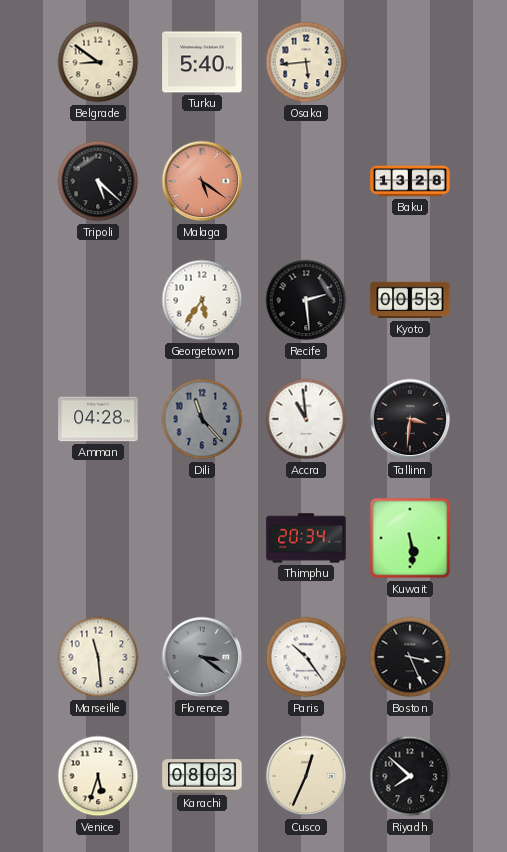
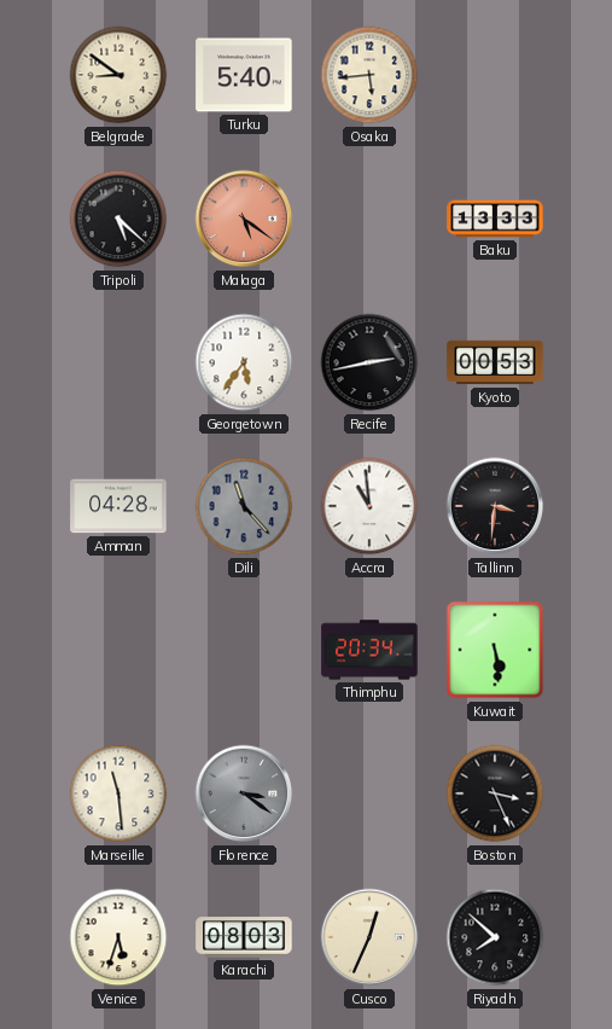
Baku: 13:28 -> 13:33 (495, 219)
Recife: 2:29 -> 2:43 (369, 362)
Paris: 10:24 -> none (306, 657)
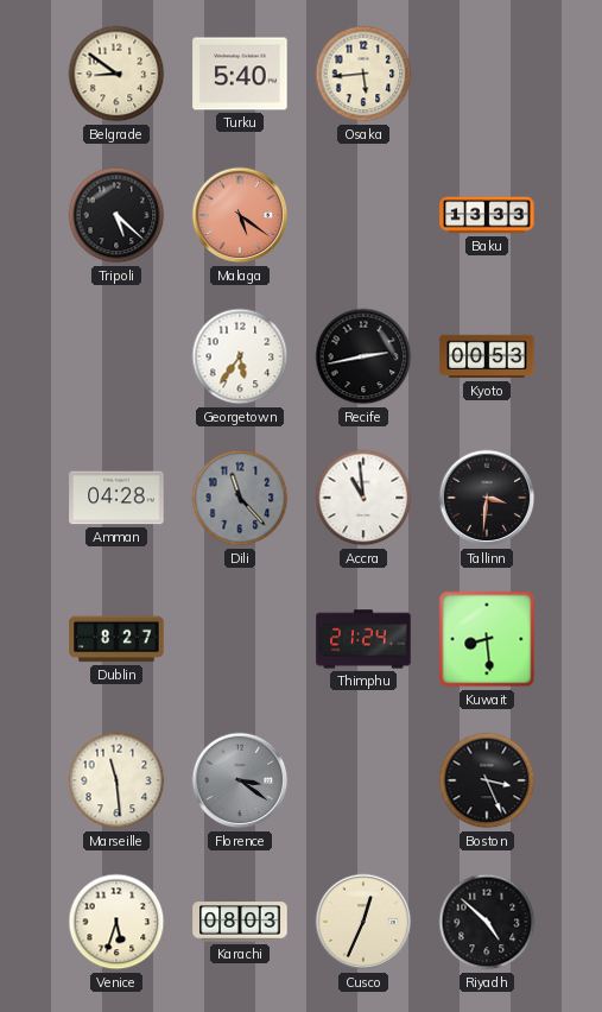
Dublin: none -> 8:27 (116, 639)
Thimphu: 20:34 -> 21:24 (363, 639)
Kuwait: 5:29 -> 8:29 (487, 639)
Riyadh: 7:52 -> 4:52 (487, 922)
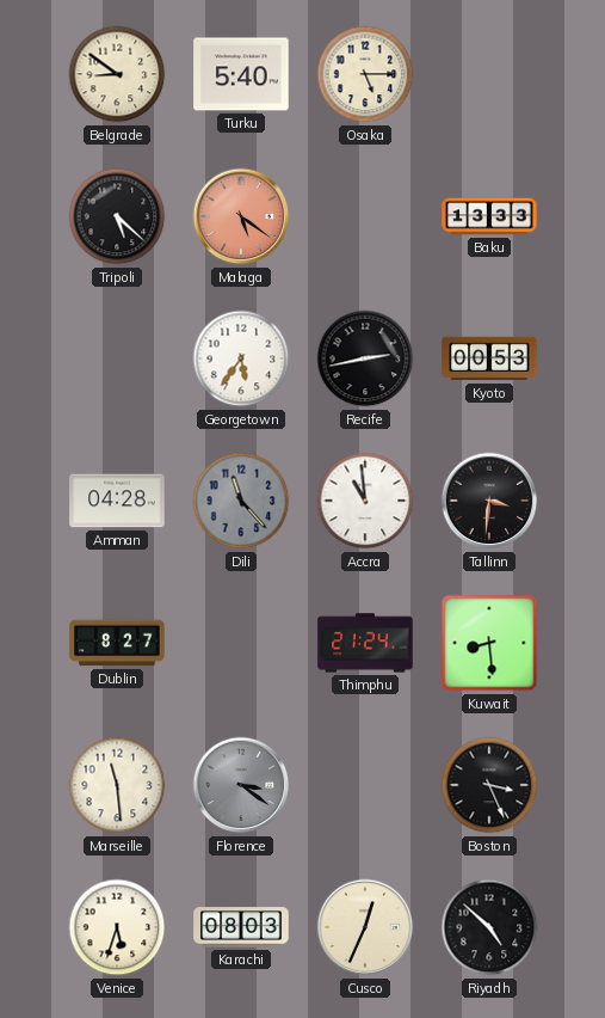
Osaka: 5:44 -> 5:15 (365, 74)
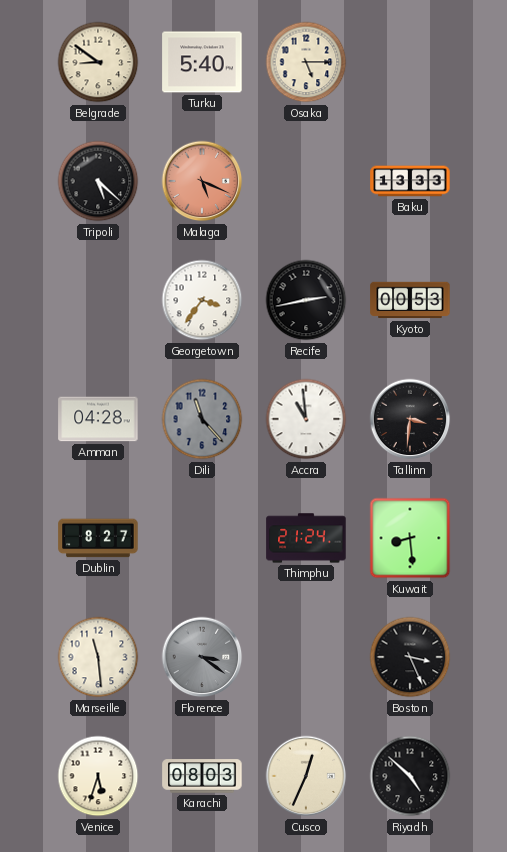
Malaga: 5:21 -> 5:19 (202, 181)
Georgetown: 5:36 -> 3:36 (202, 300)
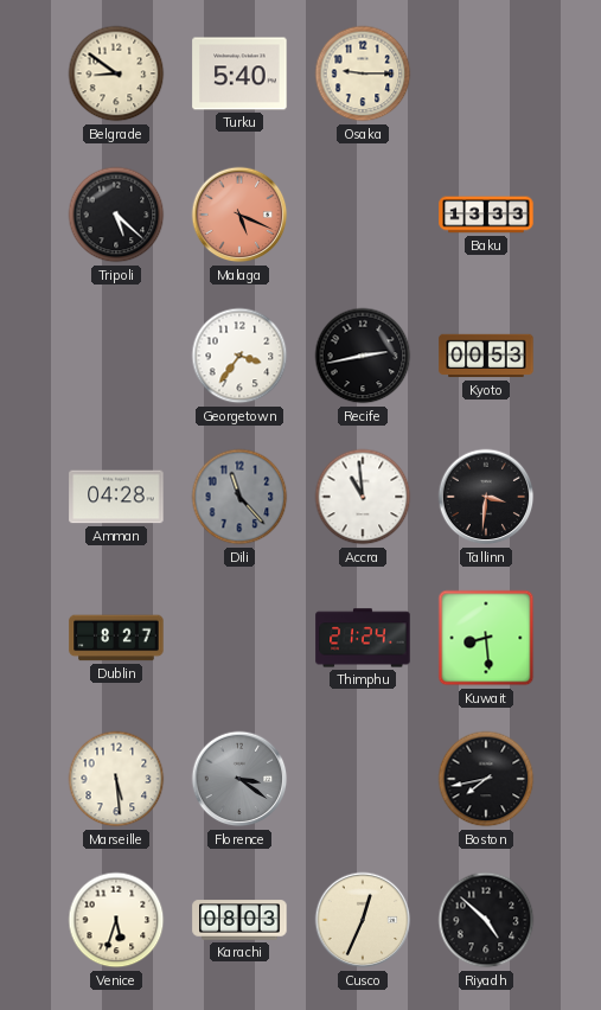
Osaka: 5:15 -> 9:15 (363, 73)
Marseille: 11:29 -> 5:29 (116, 779)
Boston: 3:26 -> 7:43 (486, 779)
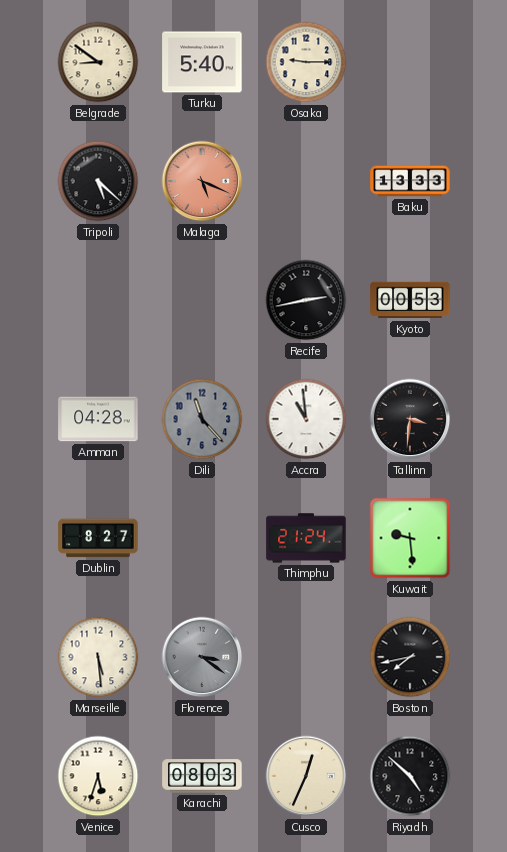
Georgetown: 3:36 -> none (239, 356)
Kuwait: 8:29 -> 9:29 (410, 538)
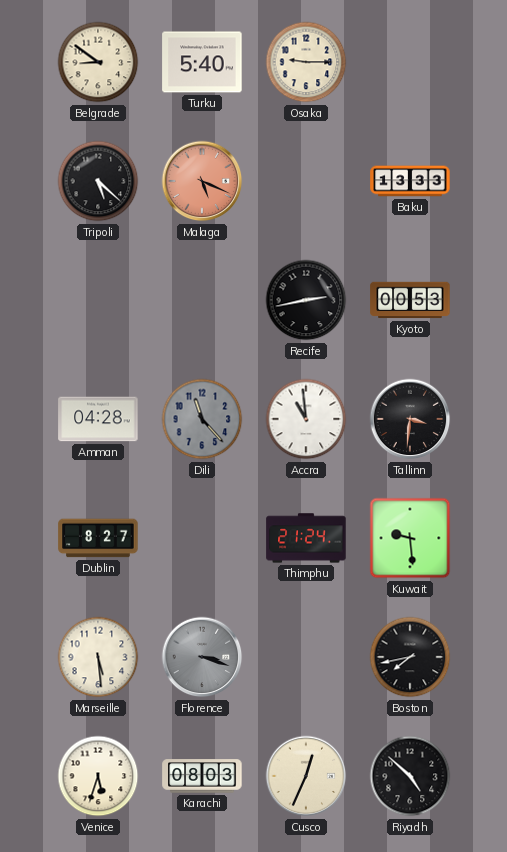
Florence: 3:21 -> 3:18 (202, 657)
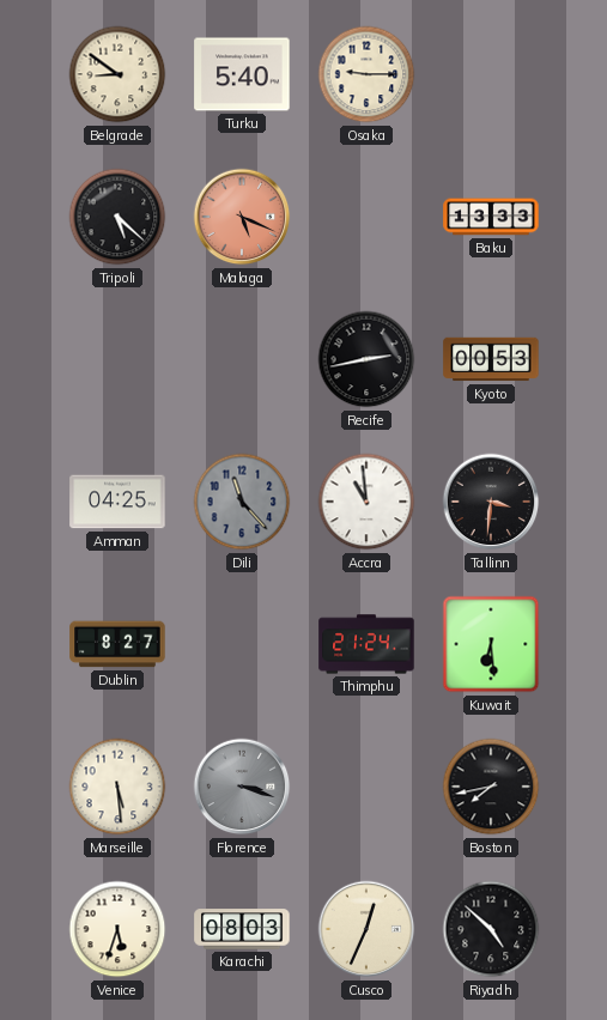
Amman: 04:28 -> 04:25 (117, 502)
Kuwait: 9:29 -> 6:29 (491, 644)
